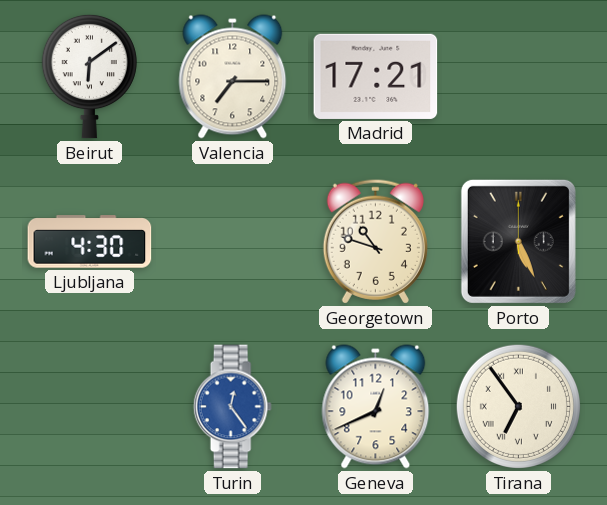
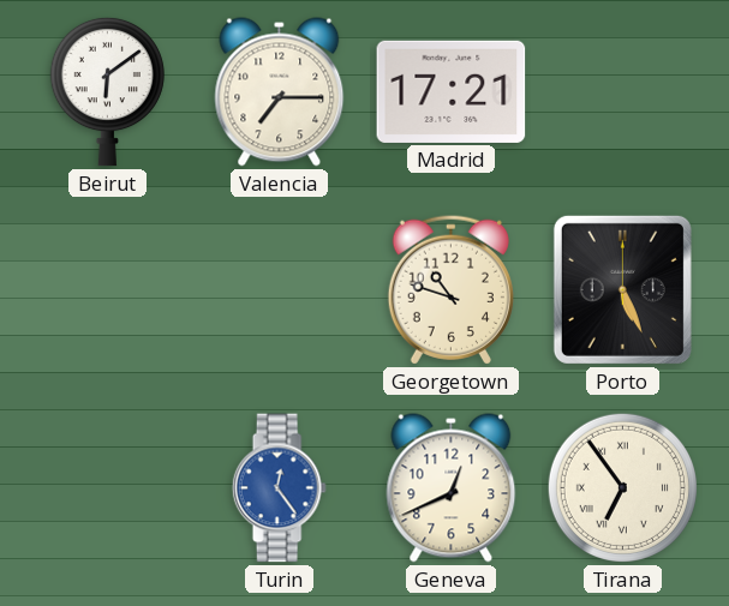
Ljubljana: 4:30 -> none (90, 242)
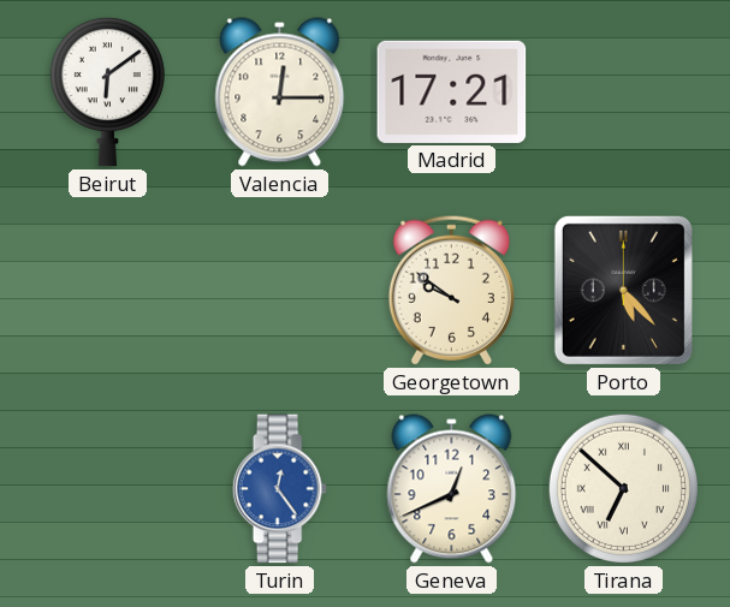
Valencia: 7:15 -> 12:15 (280, 93)
Georgetown: 10:48 -> 9:51 (451, 290)
Porto: 5:26 -> 5:23 (623, 290)
Tirana: 6:54 -> 6:52 (623, 488)
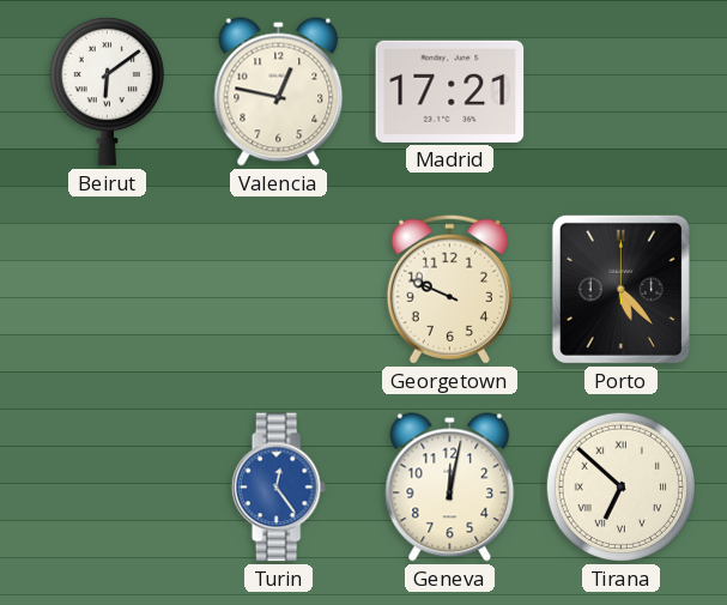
Valencia: 12:15 -> 12:47 (279, 92)
Georgetown: 9:51 -> 9:49 (449, 289)
Geneva: 12:41 -> 12:02 (450, 488)
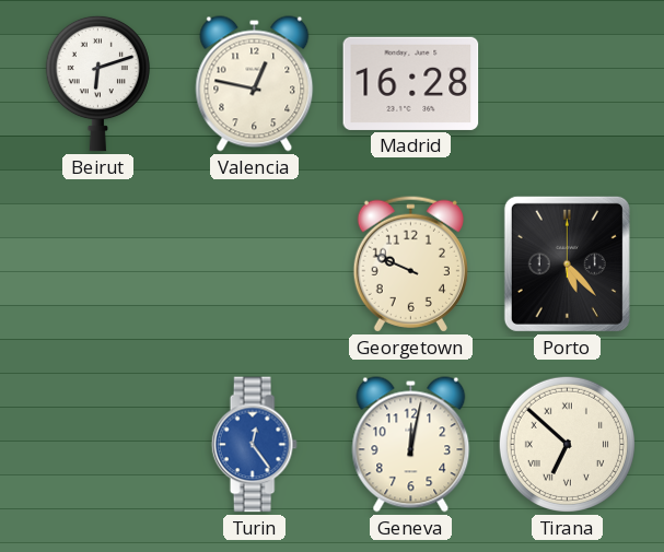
Beirut: 6:09 -> 6:12 (97, 83)
Madrid: 17:21 -> 16:28 (411, 83)
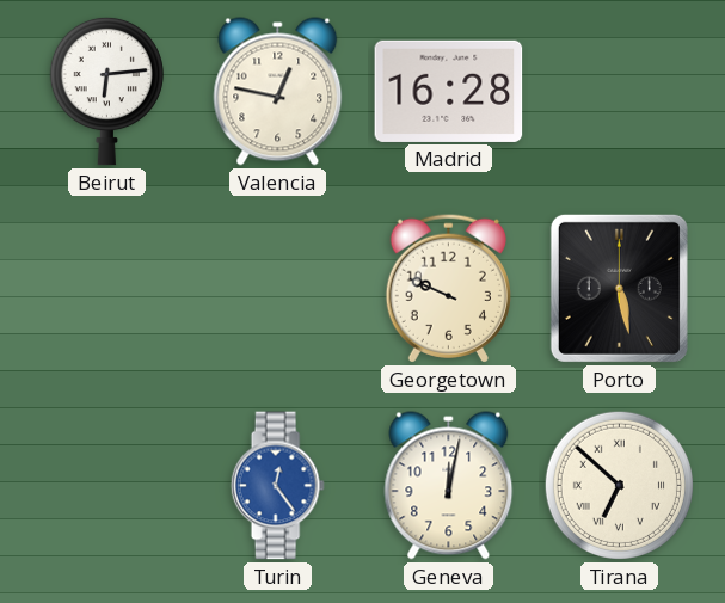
Beirut: 6:12 -> 6:14 (106, 91)
Porto: 5:23 -> 5:28 (619, 288)
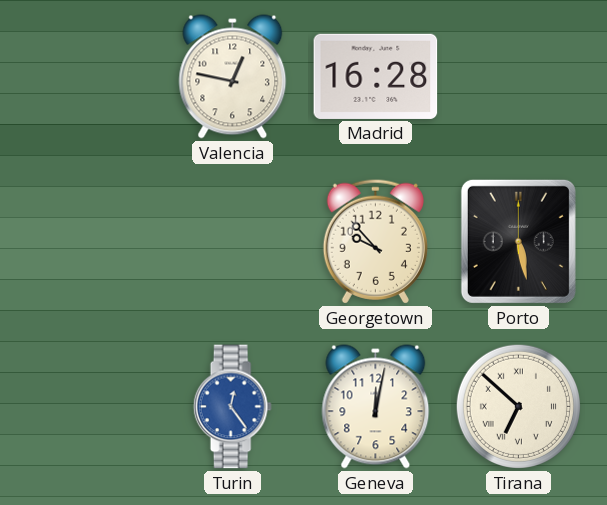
Beirut: 6:14 -> none (106, 91)
Georgetown: 9:49 -> 9:53 (375, 241)
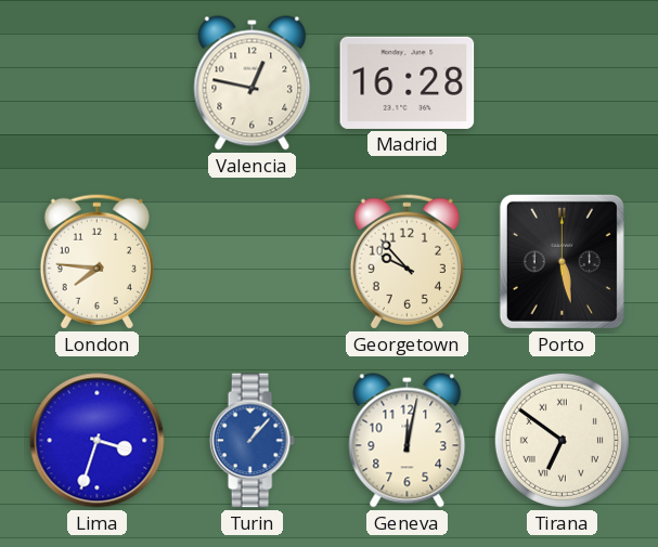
London: none -> 7:46 (96, 261)
Lima: none -> 3:33 (98, 441)
Turin: 12:24 -> 1:07 (251, 441)
Tirana: 6:52 -> 6:51 (562, 440)
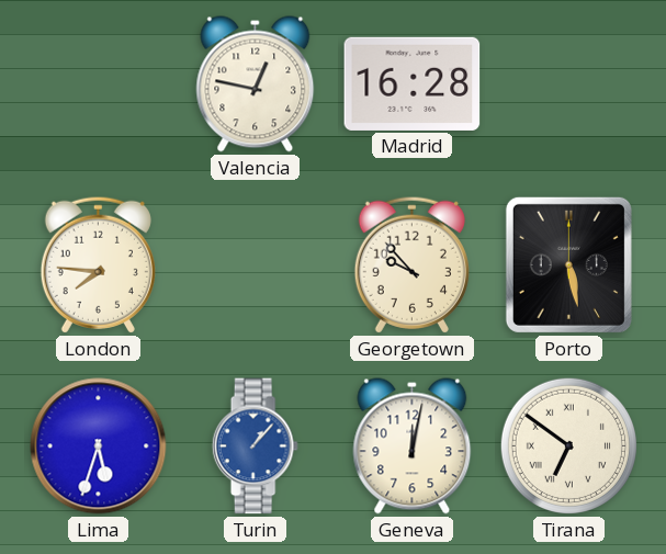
Lima: 3:33 -> 5:33 (99, 446)
